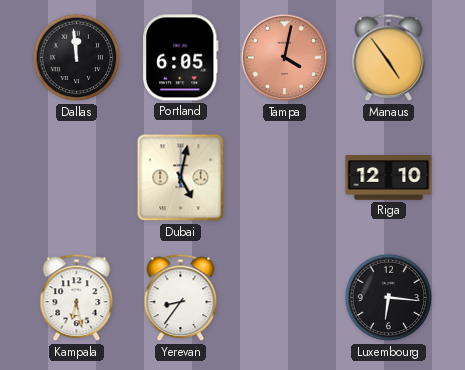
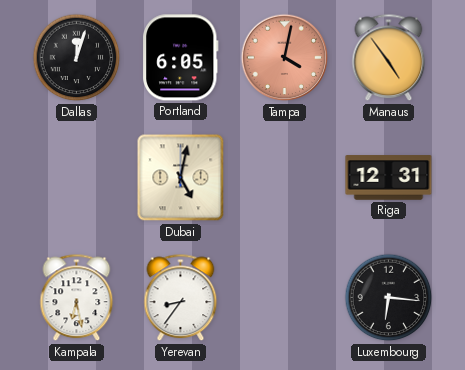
Dallas: 11:59 -> 12:03 (77, 58)
Riga: 12:10 -> 12:31 (389, 178)
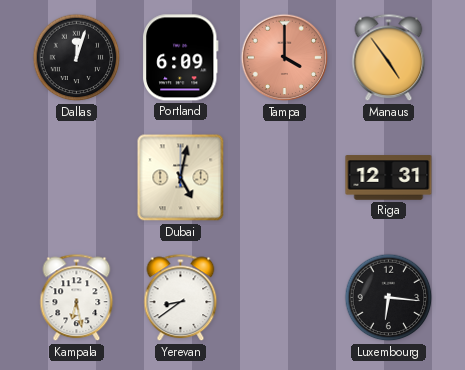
Portland: 6:05 -> 6:09 (181, 58)
Tampa: 4:02 -> 4:00 (285, 58)
Yerevan: 8:36 -> 8:39 (181, 298)
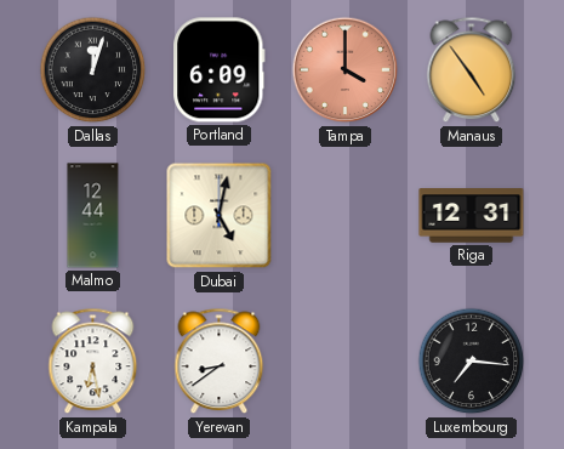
Malmo: none -> 12:44 (93, 216)
Luxembourg: 6:16 -> 7:16 (472, 362)
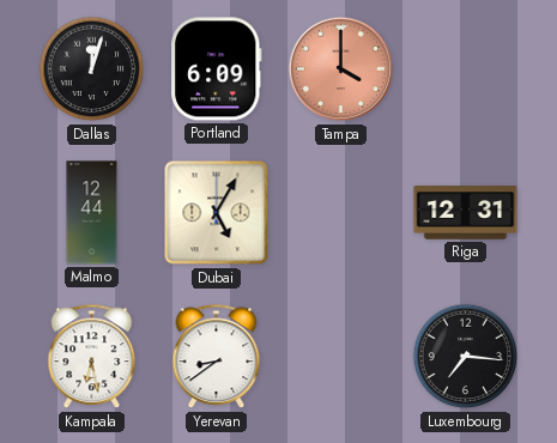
Manaus: 4:54 -> none (472, 70)
Dubai: 5:02 -> 5:05 (217, 213)
